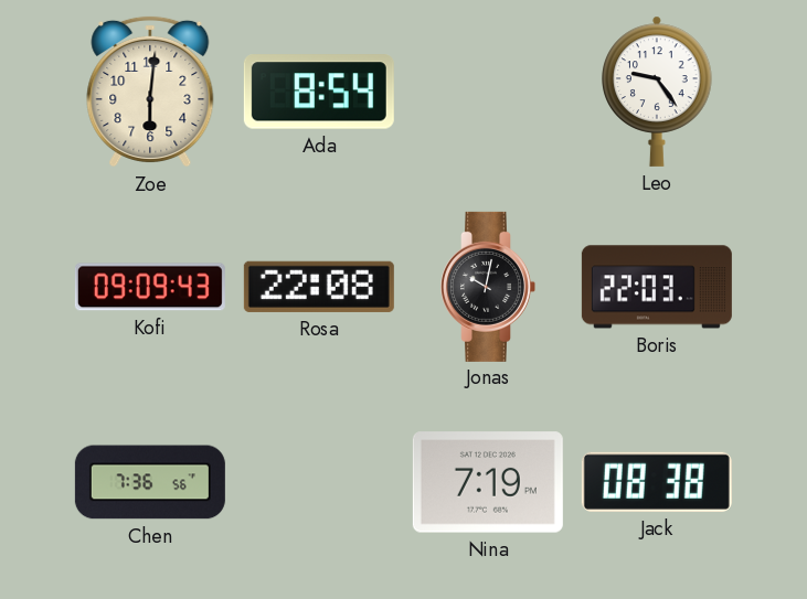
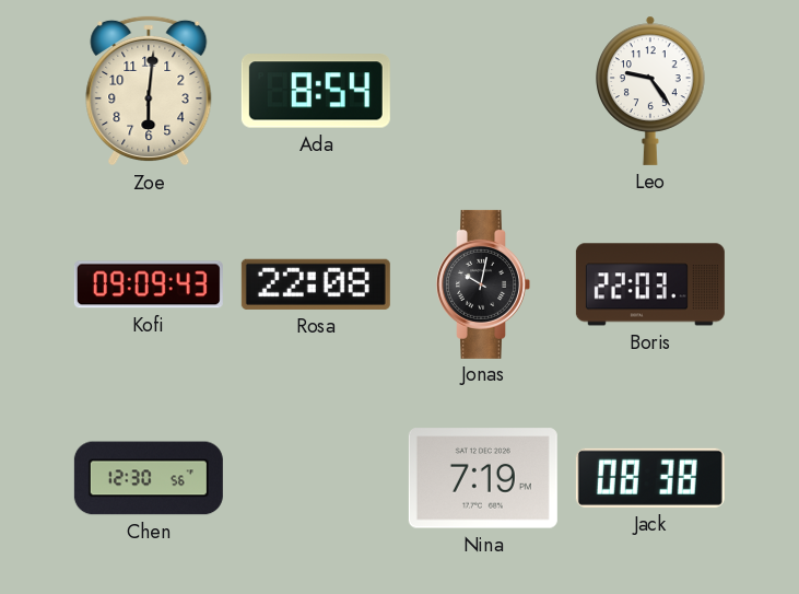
Chen: 7:36 -> 12:30 (149, 478)
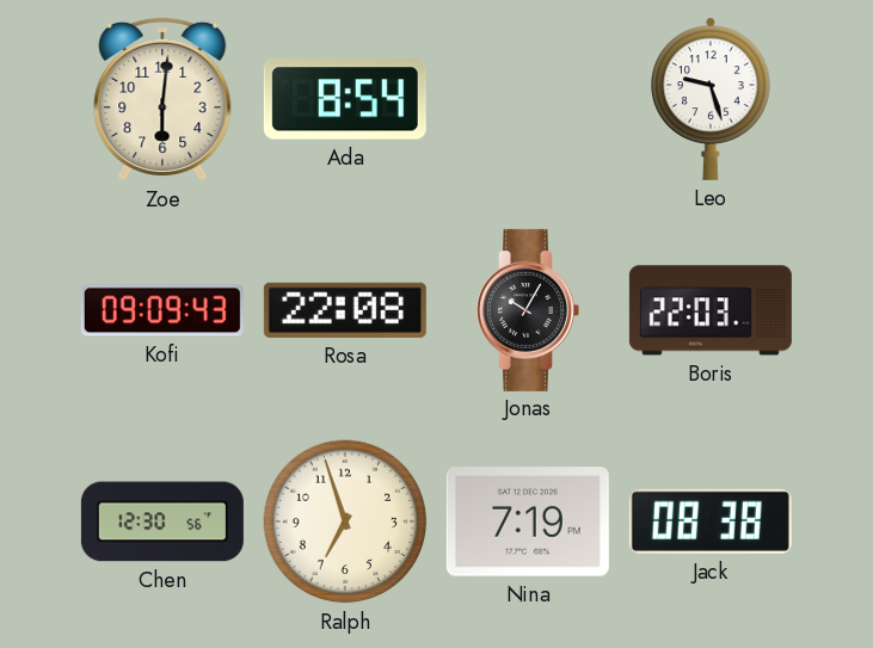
Leo: 9:24 -> 9:27 (711, 99)
Jonas: 10:02 -> 10:05 (528, 310)
Ralph: none -> 6:57 (345, 522)
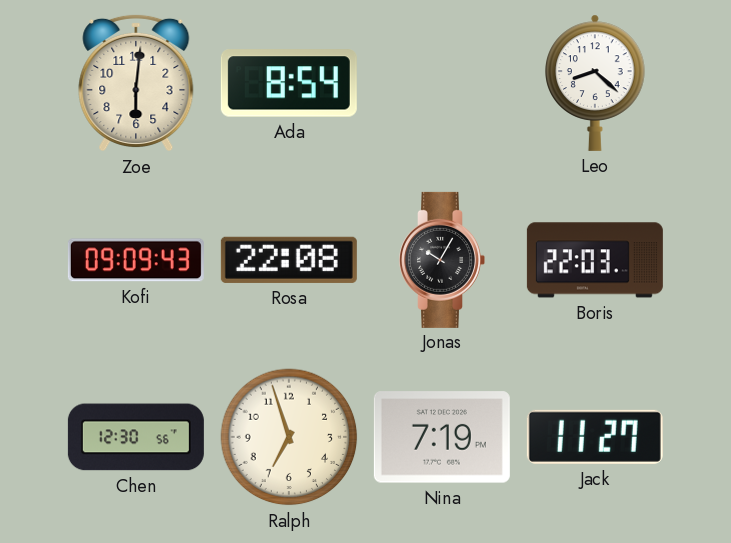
Leo: 9:27 -> 8:22 (595, 83)
Jack: 08:38 -> 11:27 (595, 437)
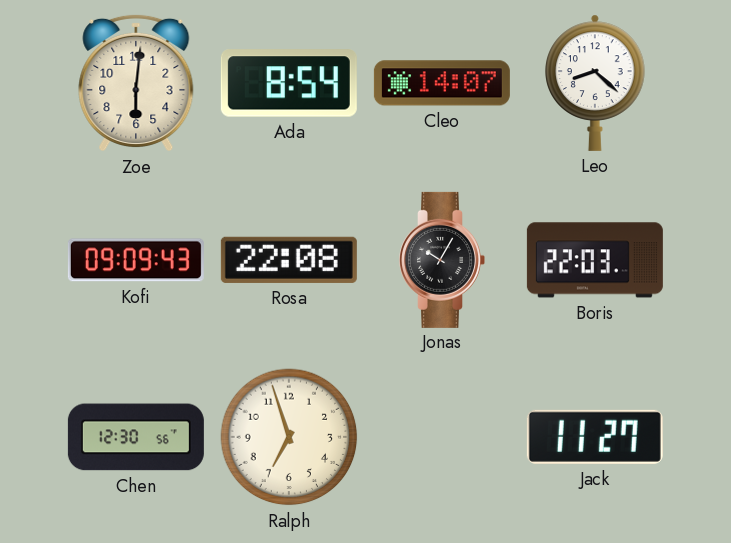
Cleo: none -> 14:07 (442, 83)
Nina: 7:19 -> none (442, 437)
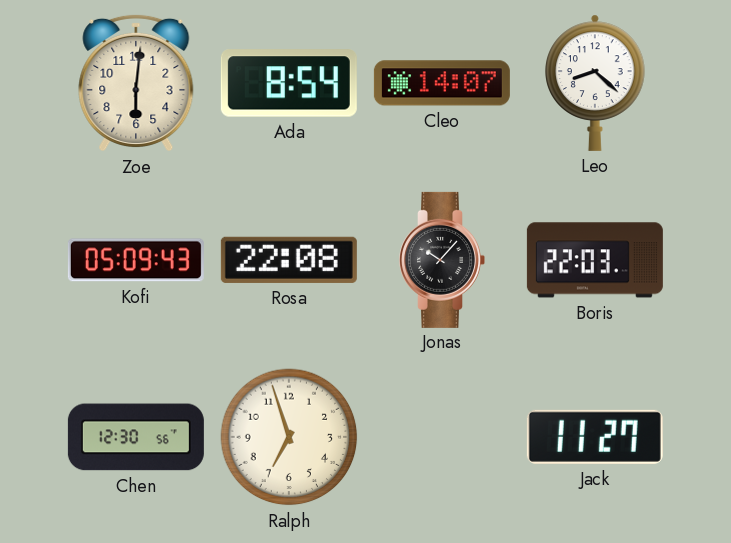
Kofi: 09:09 -> 05:09 (136, 260)
Jonas: 10:05 -> 10:07 (442, 260)
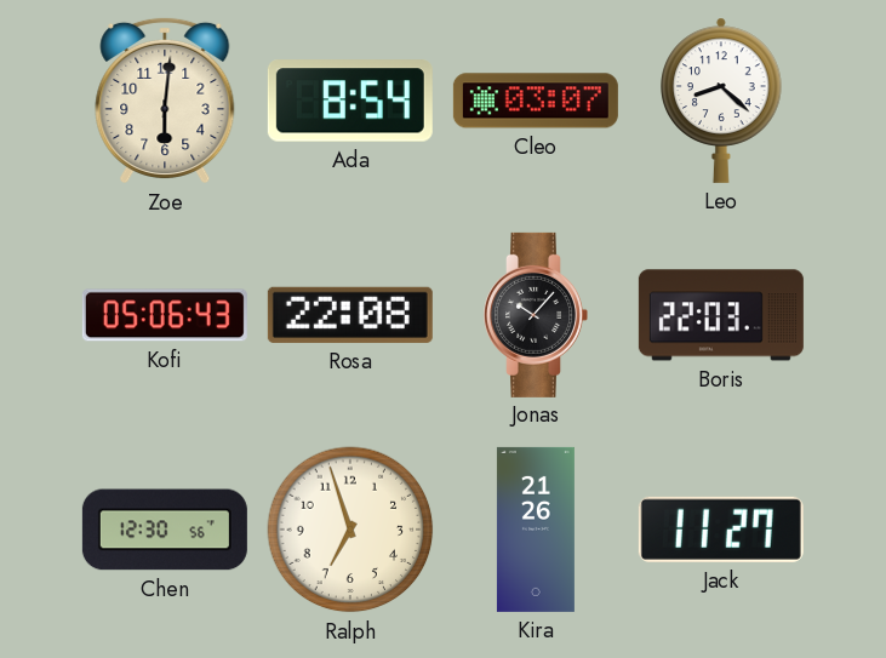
Cleo: 14:07 -> 03:07 (536, 101)
Kofi: 05:09 -> 05:06 (165, 315)
Kira: none -> 21:26 (536, 530)
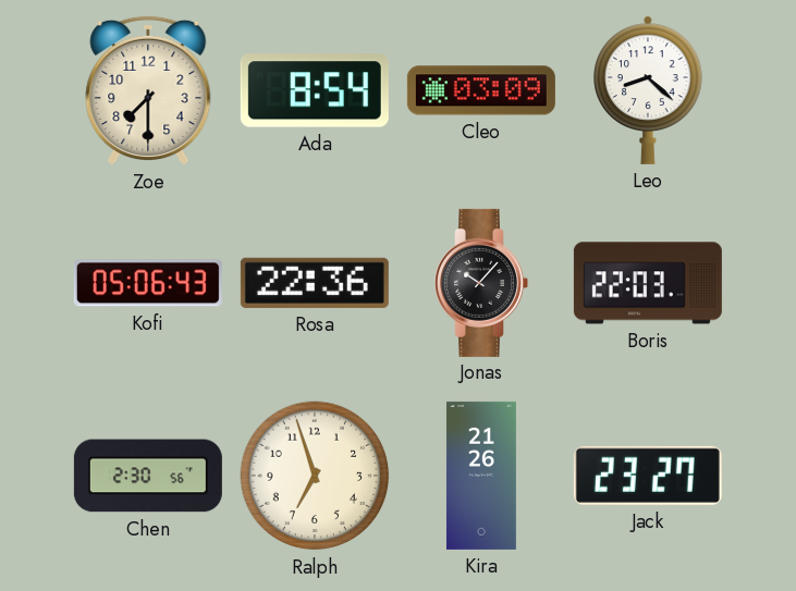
Zoe: 6:01 -> 7:30 (148, 90)
Cleo: 03:07 -> 03:09 (481, 90)
Rosa: 22:08 -> 22:36 (315, 283)
Chen: 12:30 -> 2:30 (148, 476)
Jack: 11:27 -> 23:27 (648, 476)
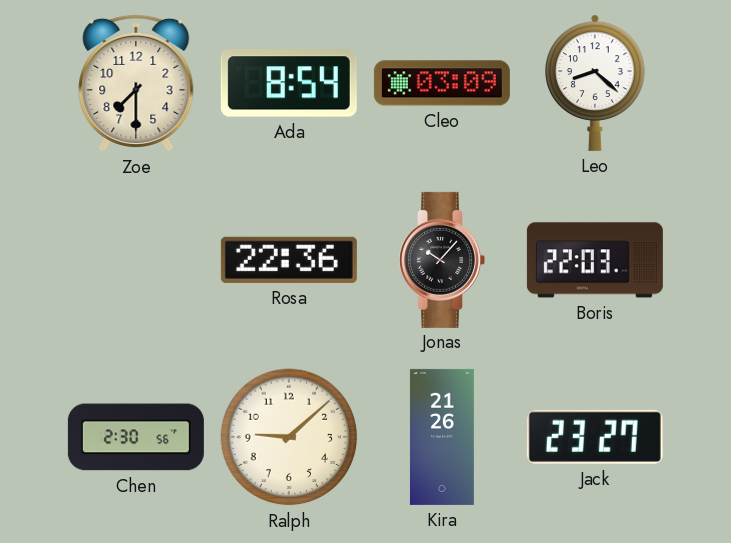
Kofi: 05:06 -> none (148, 283)
Ralph: 6:57 -> 9:08 (289, 437)
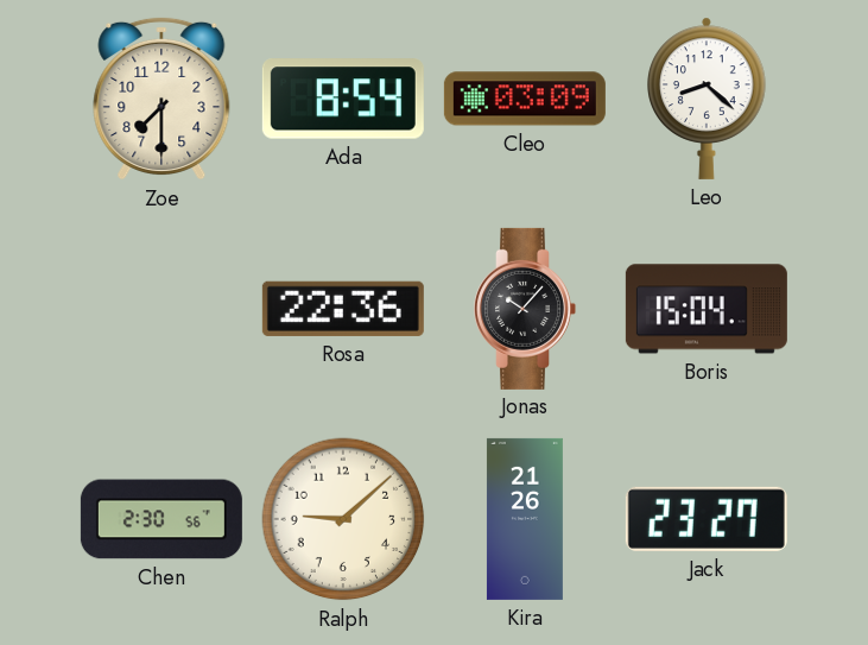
Boris: 22:03 -> 15:04 (707, 309)
